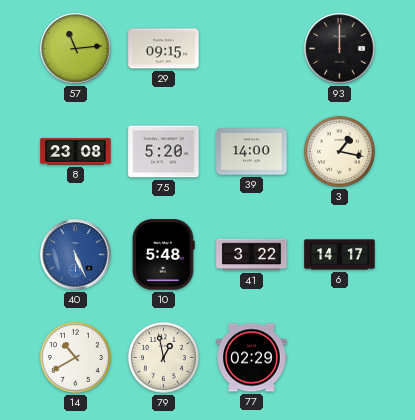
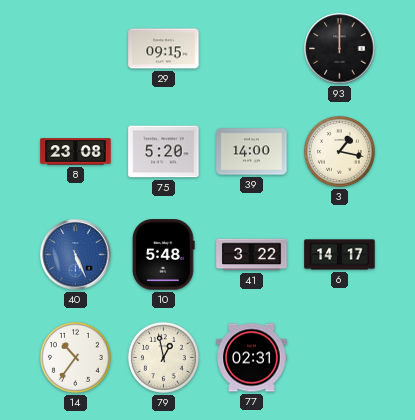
57: 11:14 -> none (76, 49)
14: 10:40 -> 10:36 (75, 357)
77: 02:29 -> 02:31 (252, 358)
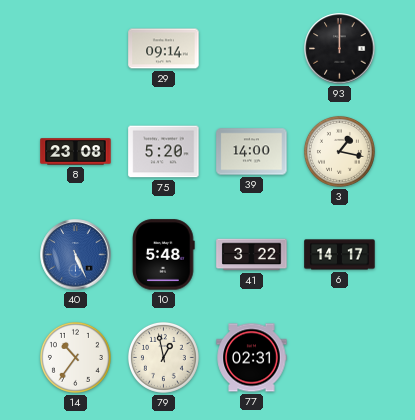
29: 09:15 -> 09:14 (164, 49)
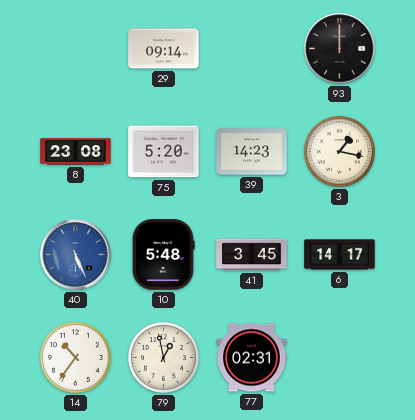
39: 14:00 -> 14:23 (252, 152)
41: 3:22 -> 3:45 (252, 255)
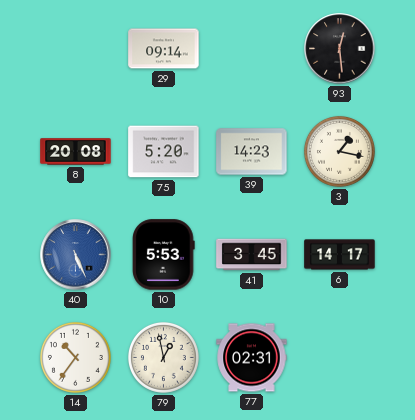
93: 12:00 -> 12:29 (340, 49)
8: 23:08 -> 20:08 (76, 152)
10: 5:48 -> 5:53 (164, 255)
